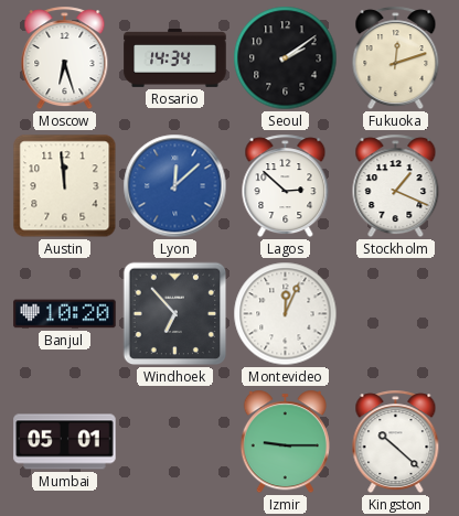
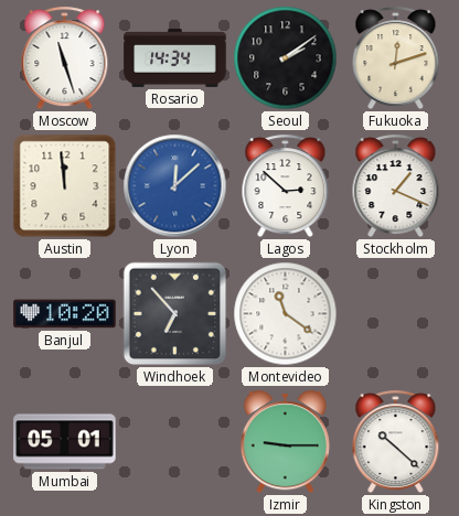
Moscow: 6:27 -> 11:27 (65, 58)
Montevideo: 12:04 -> 11:21 (286, 314)
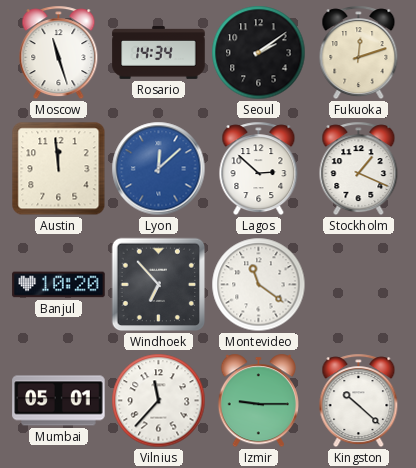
Vilnius: none -> 11:37 (159, 401)
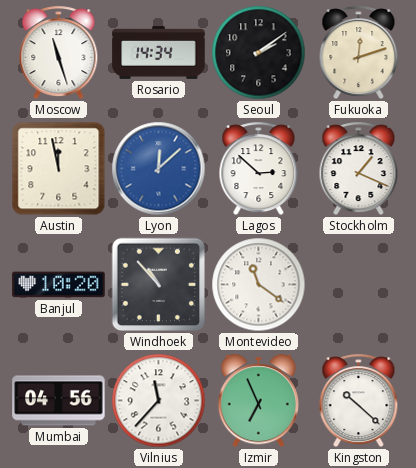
Austin: 11:59 -> 11:58 (59, 169)
Windhoek: 6:53 -> 10:53 (159, 285)
Mumbai: 05:01 -> 04:56 (59, 401)
Izmir: 9:15 -> 6:56 (258, 401)
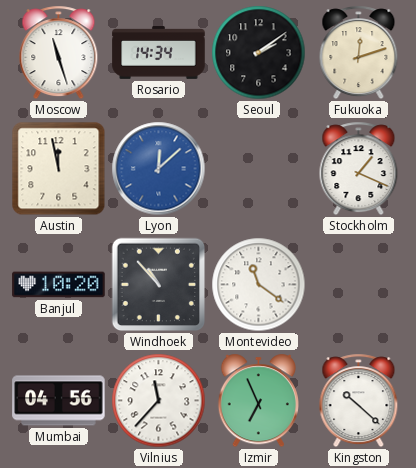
Lagos: 2:52 -> none (259, 169)
